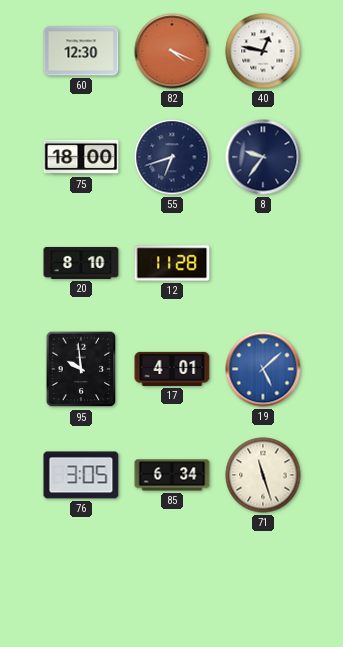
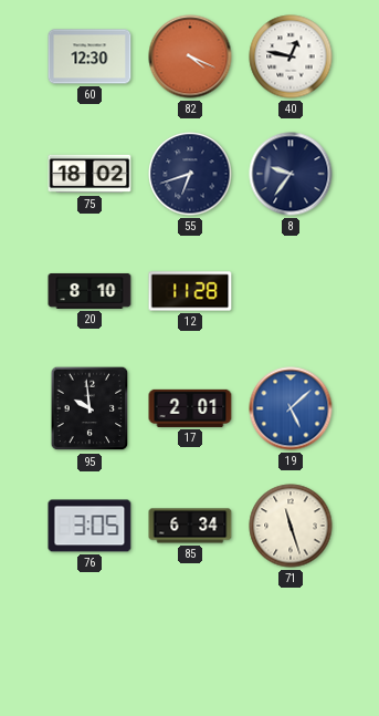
75: 18:00 -> 18:02 (90, 174)
17: 4:01 -> 2:01 (190, 408)
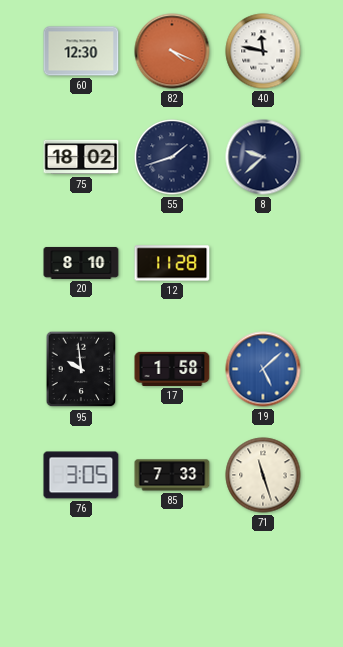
40: 12:47 -> 11:47 (263, 51)
55: 6:42 -> 1:42 (172, 157)
8: 9:36 -> 9:38 (263, 157)
17: 2:01 -> 1:58 (172, 369)
85: 6:34 -> 7:33 (172, 475)
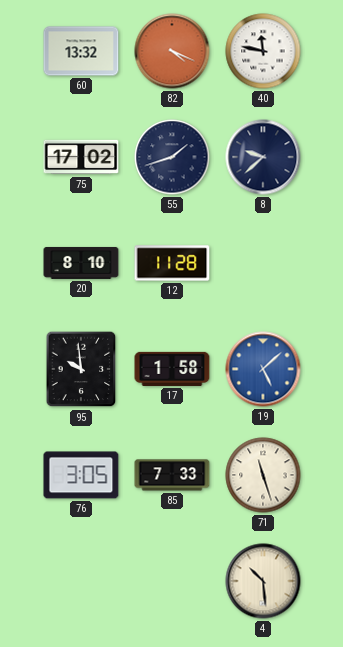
60: 12:30 -> 13:32 (81, 51)
75: 18:02 -> 17:02 (81, 157)
4: none -> 10:29 (263, 581)
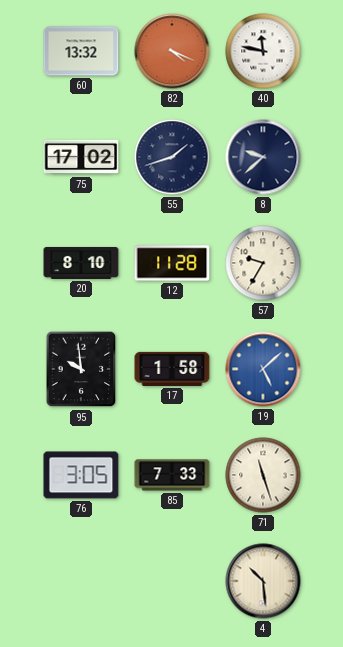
57: none -> 9:35 (263, 263)
